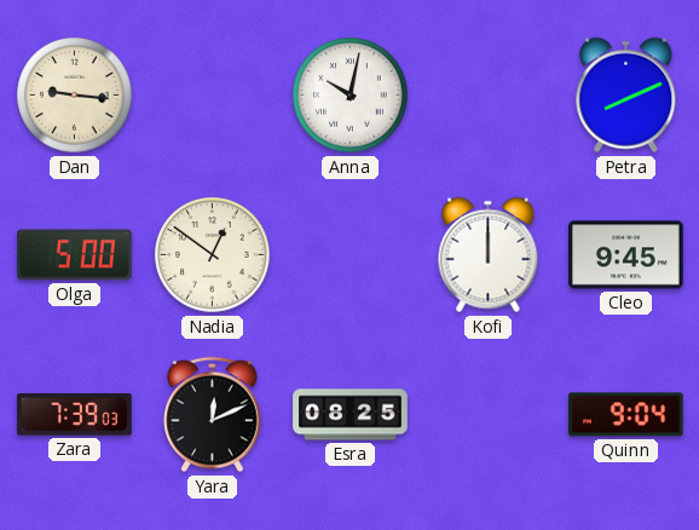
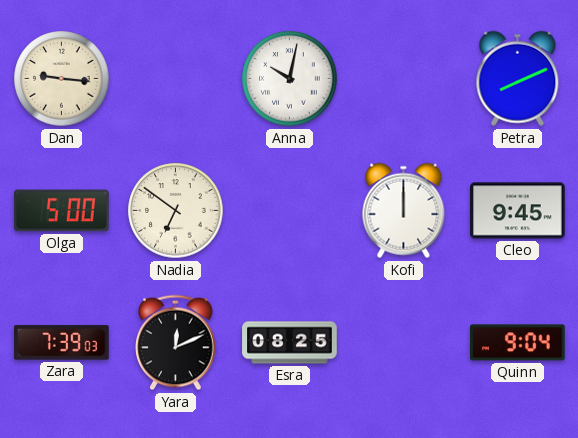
Nadia: 12:51 -> 6:51 (176, 211)
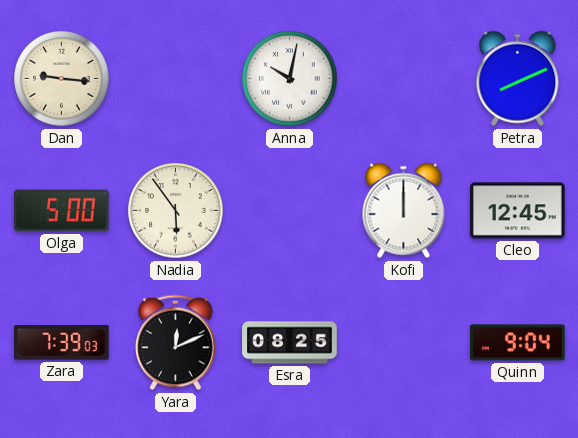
Nadia: 6:51 -> 5:54 (176, 211)
Cleo: 9:45 -> 12:45 (518, 211)
